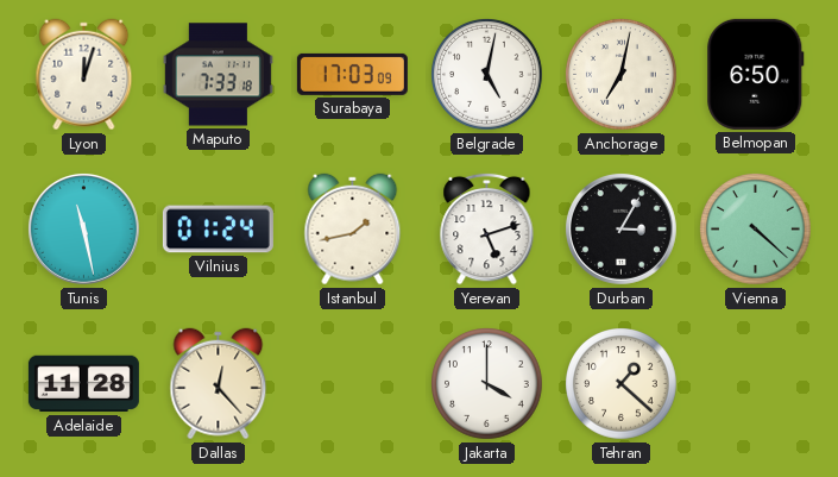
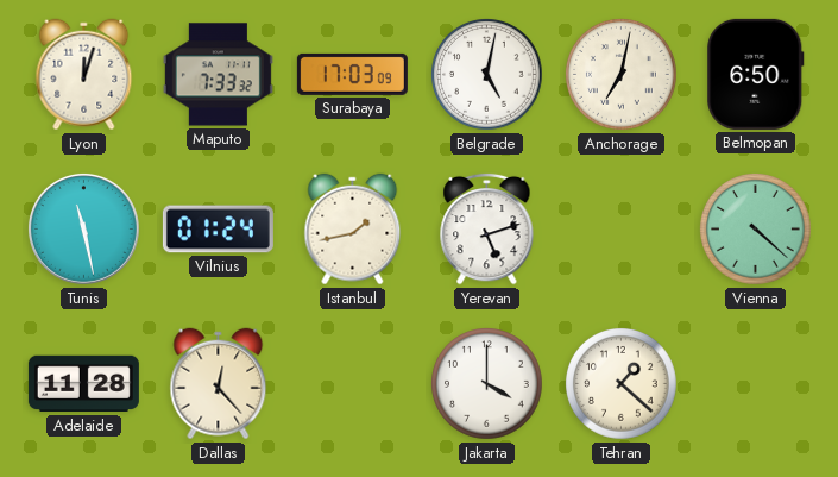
Maputo: 7:33:18 -> 7:33:32 (218, 75)
Durban: 3:05 -> none (620, 228)
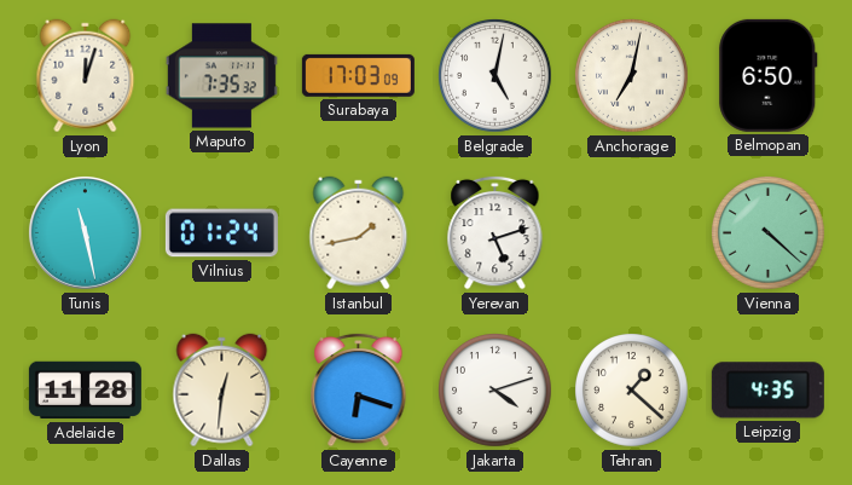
Maputo: 7:33 -> 7:35 (221, 76)
Dallas: 12:23 -> 12:31 (222, 391)
Cayenne: none -> 6:18 (359, 389)
Jakarta: 4:00 -> 4:12 (495, 391)
Leipzig: none -> 4:35 (767, 391)
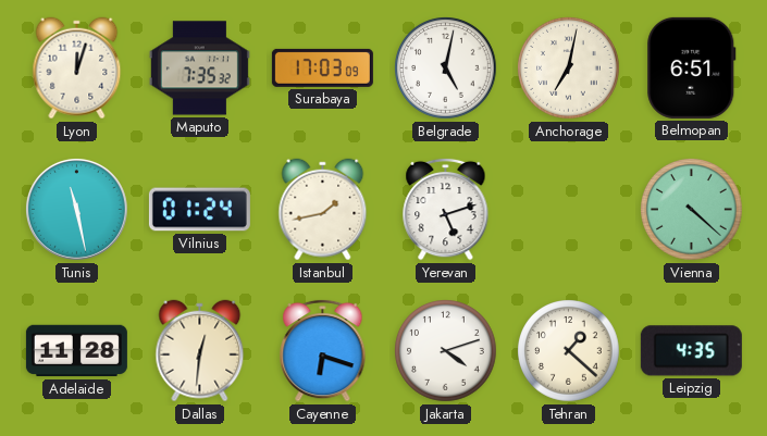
Belmopan: 6:50 -> 6:51 (692, 67)
